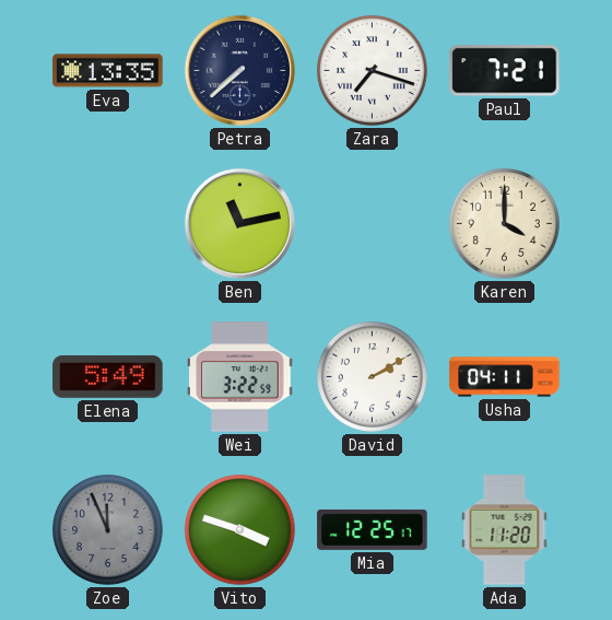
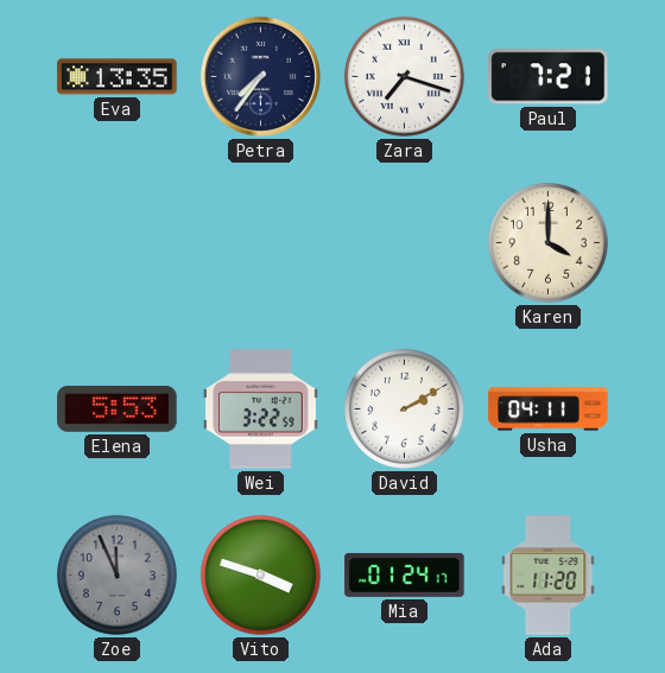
Petra: 7:38 -> 7:36 (260, 76)
Ben: 11:13 -> none (239, 223)
Elena: 5:49 -> 5:53 (118, 408)
Mia: 12:25 -> 01:24 (405, 574)
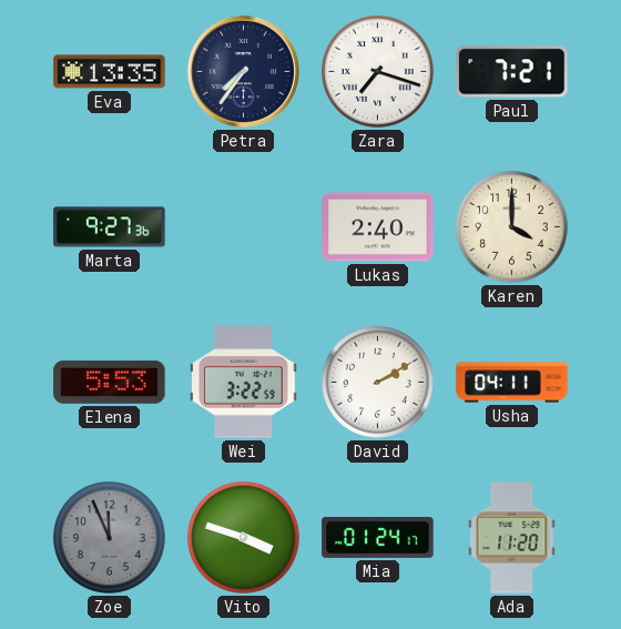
Marta: none -> 9:27 (110, 227)
Lukas: none -> 2:40 (378, 227)
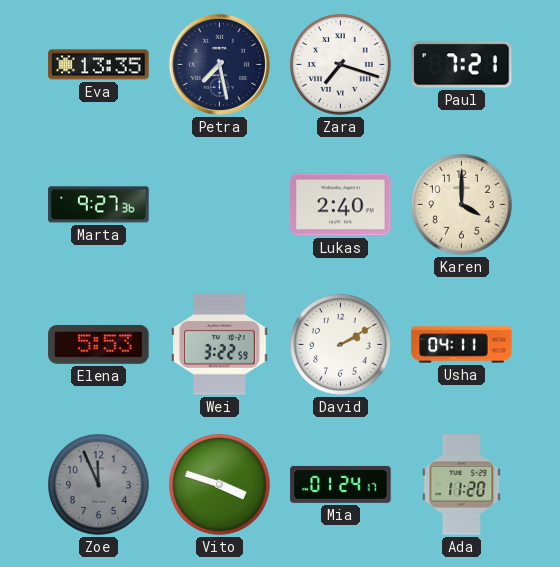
Petra: 7:36 -> 7:28 (219, 64)
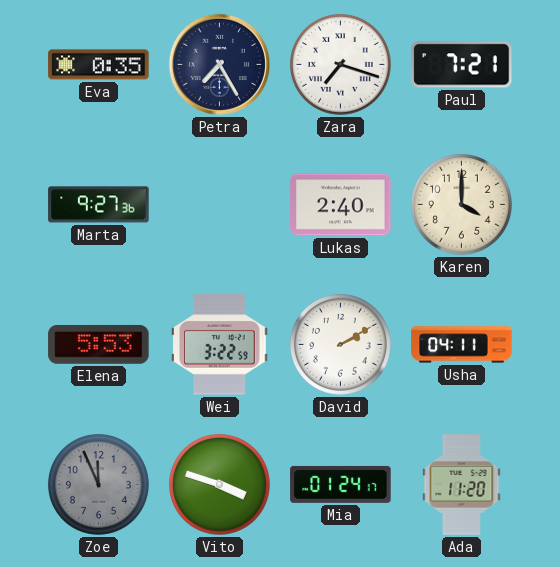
Eva: 13:35 -> 0:35 (99, 65)
Petra: 7:28 -> 7:25 (219, 64)
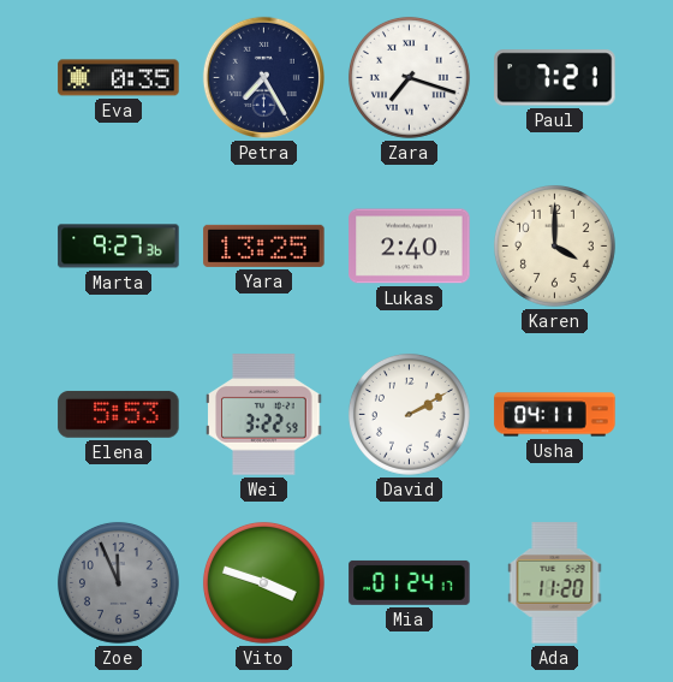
Yara: none -> 13:25 (264, 245)
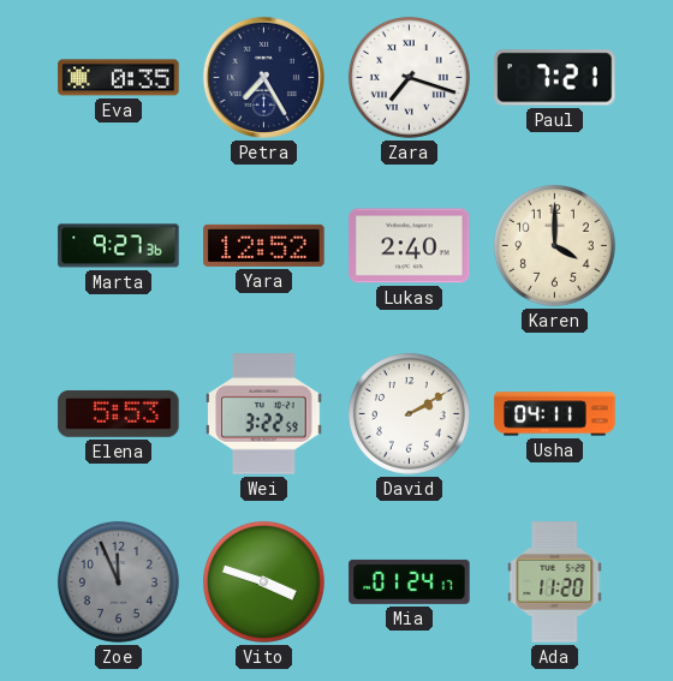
Yara: 13:25 -> 12:52 (264, 245)
